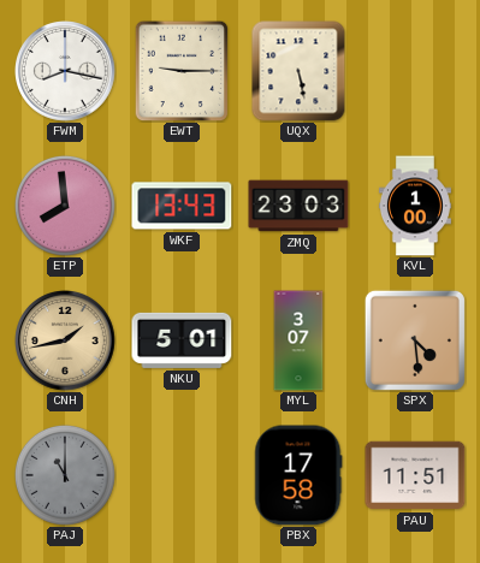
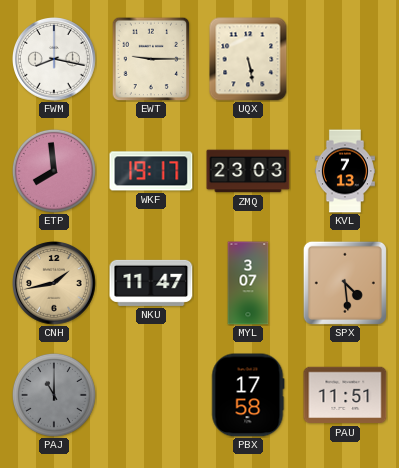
WKF: 13:43 -> 19:17 (151, 171)
KVL: 1:00 -> 7:13 (345, 171)
NKU: 5:01 -> 11:47 (151, 283)
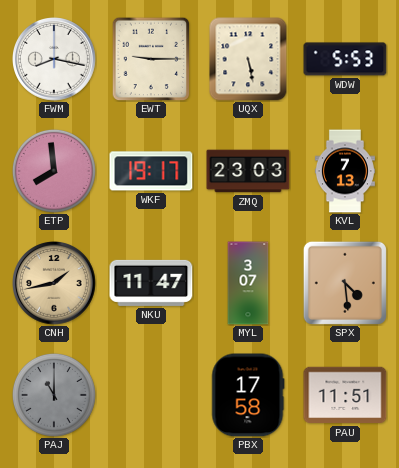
WDW: none -> 5:53 (345, 59)
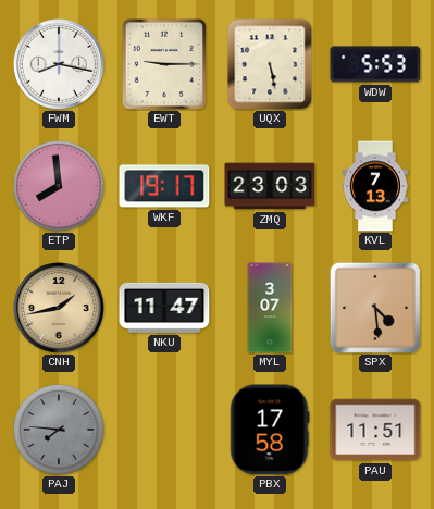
PAJ: 11:00 -> 7:46 (59, 430)
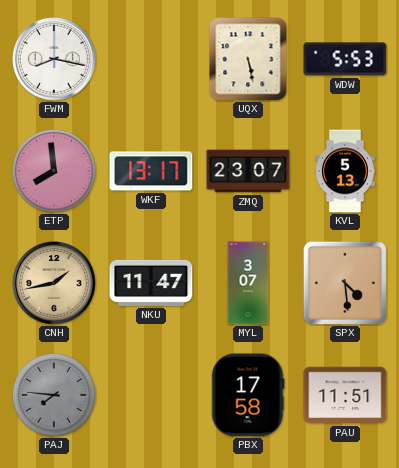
EWT: 9:15 -> none (164, 64)
WKF: 19:17 -> 13:17 (151, 171)
ZMQ: 23:03 -> 23:07 (248, 171)
KVL: 7:13 -> 5:13 (345, 171)
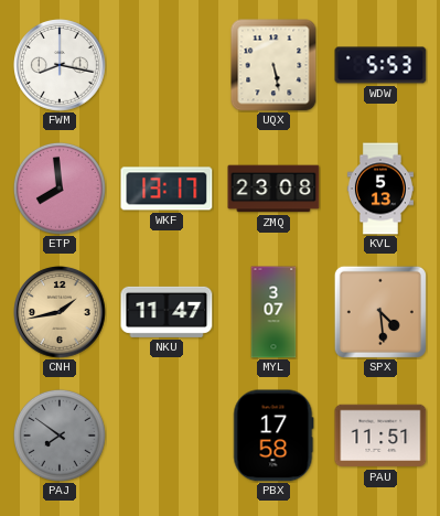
ZMQ: 23:07 -> 23:08 (273, 189)
PAJ: 7:46 -> 7:51 (60, 436)
